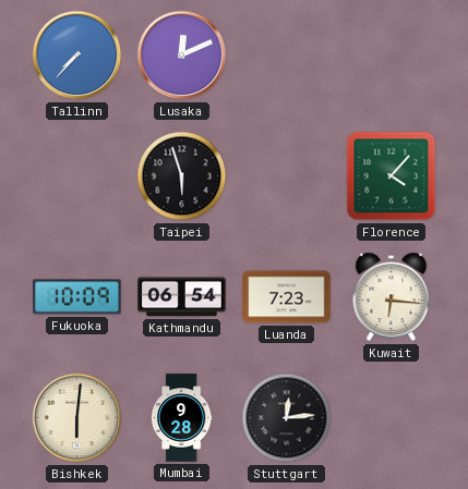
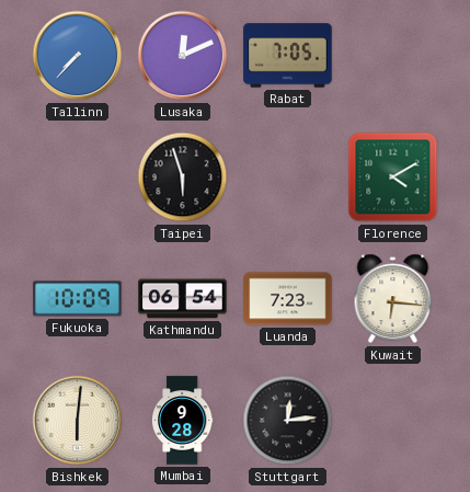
Rabat: none -> 7:05 (288, 56)
Florence: 4:07 -> 4:10 (393, 178)
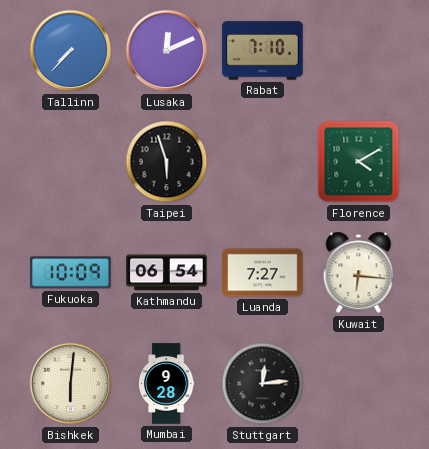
Rabat: 7:05 -> 7:10 (263, 51)
Luanda: 7:23 -> 7:27 (263, 273)
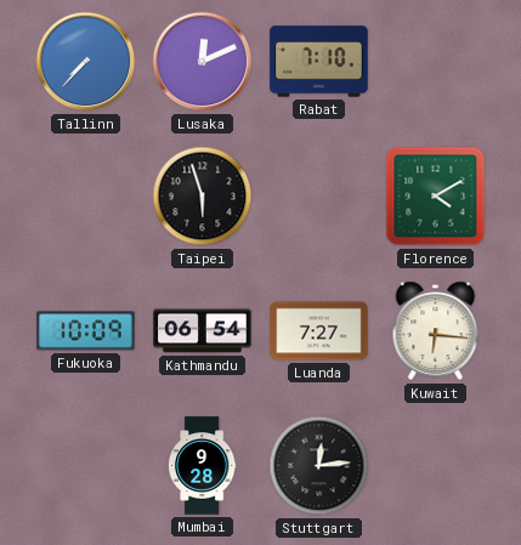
Bishkek: 6:01 -> none (71, 384)
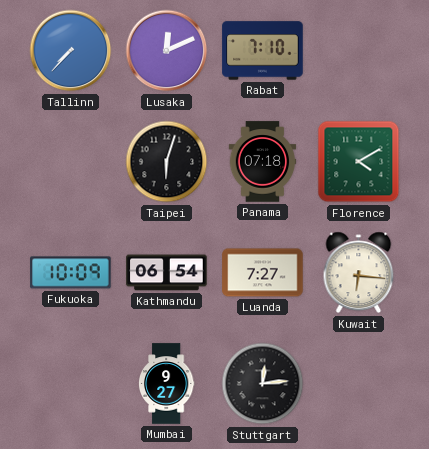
Taipei: 5:57 -> 6:03 (167, 162)
Panama: none -> 07:18 (263, 162)
Mumbai: 9:28 -> 9:27 (166, 384)
